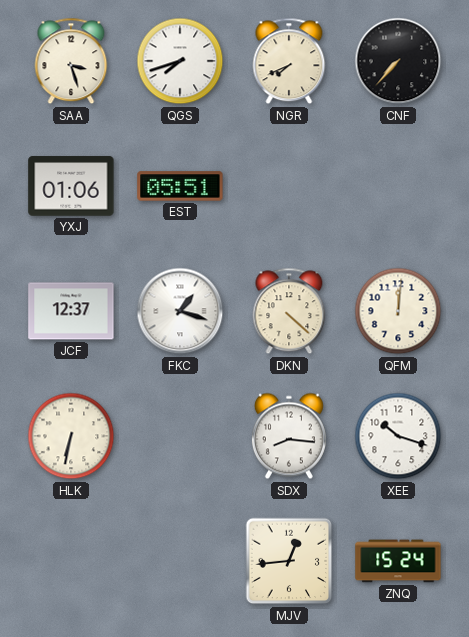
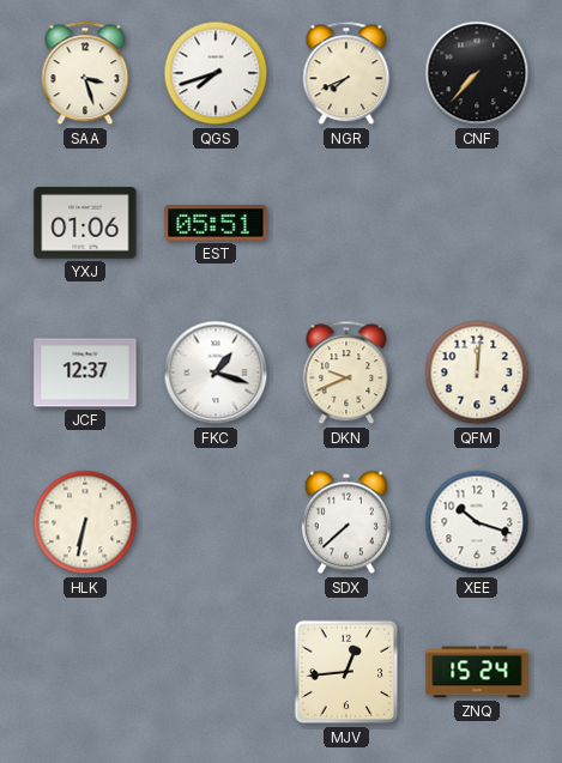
DKN: 4:22 -> 9:41 (346, 373)
SDX: 8:16 -> 7:38 (346, 522)
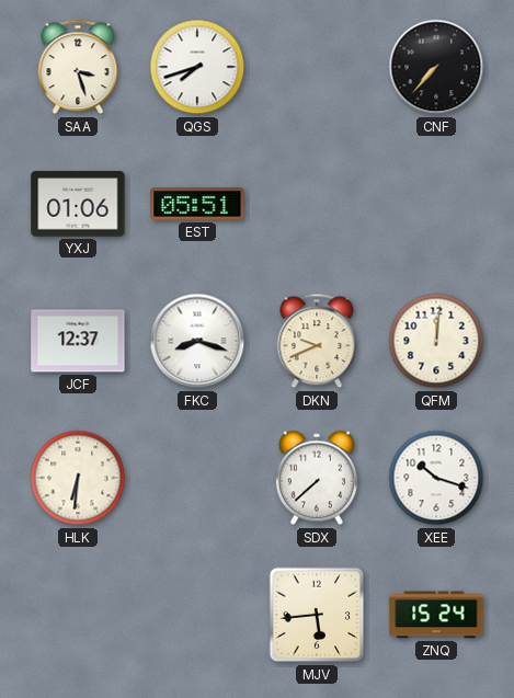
NGR: 7:41 -> none (346, 73)
FKC: 1:18 -> 8:18 (197, 341)
HLK: 6:32 -> 6:31 (78, 478)
MJV: 12:44 -> 5:44 (317, 615)
